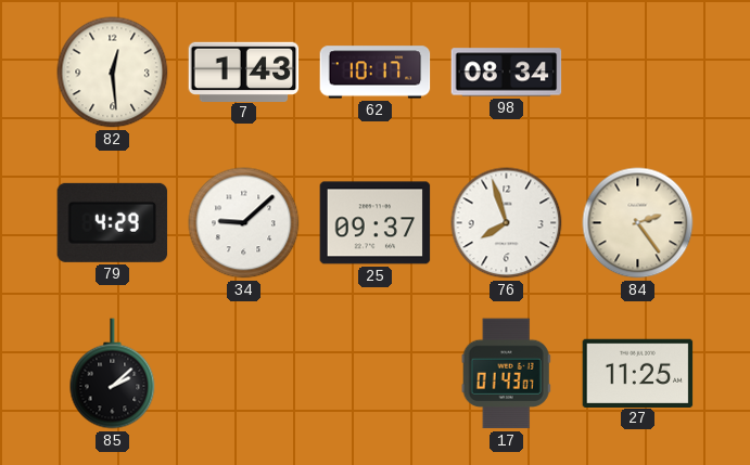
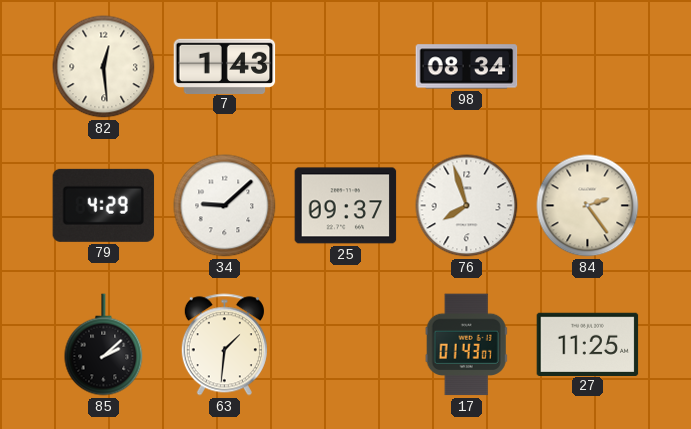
62: 10:17 -> none (376, 73)
63: none -> 1:31 (224, 345)
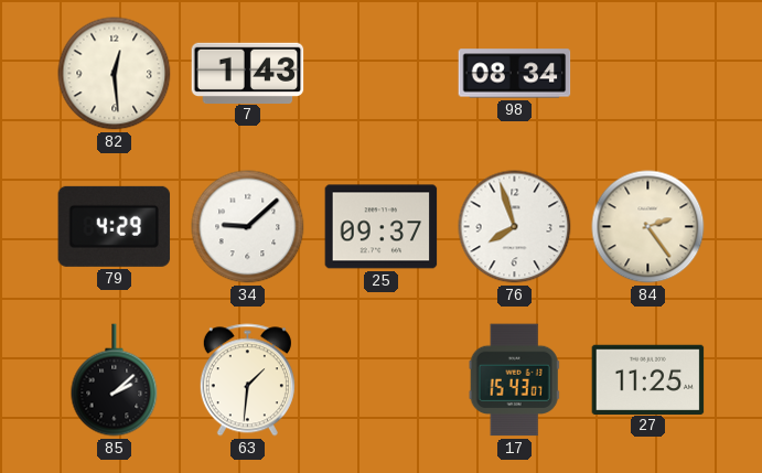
17: 01:43 -> 15:43 (514, 380)
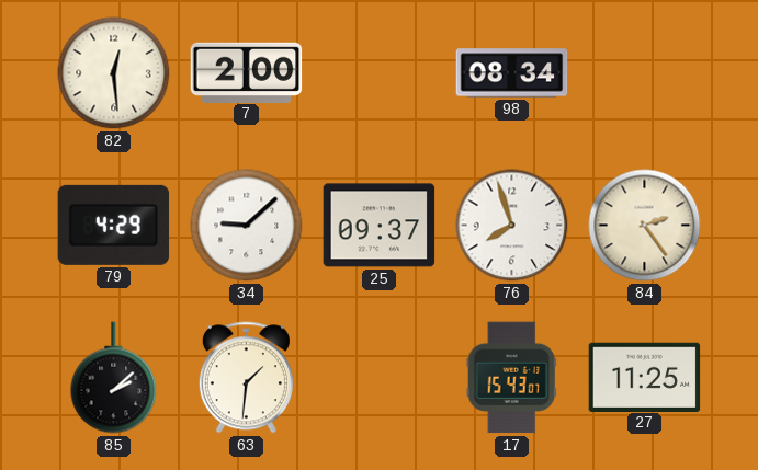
7: 1:43 -> 2:00 (247, 72)
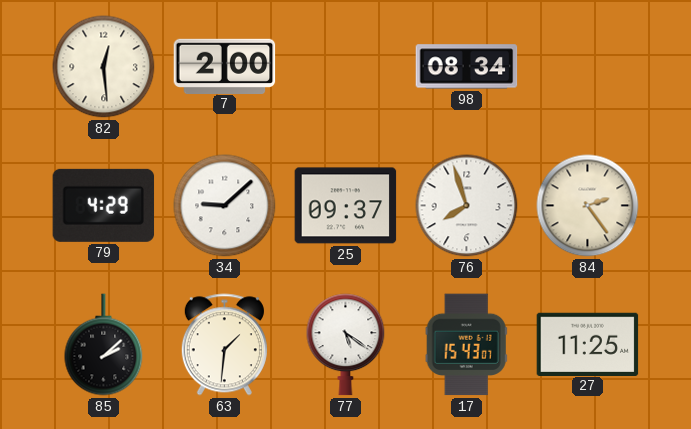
77: none -> 5:21 (346, 345)
